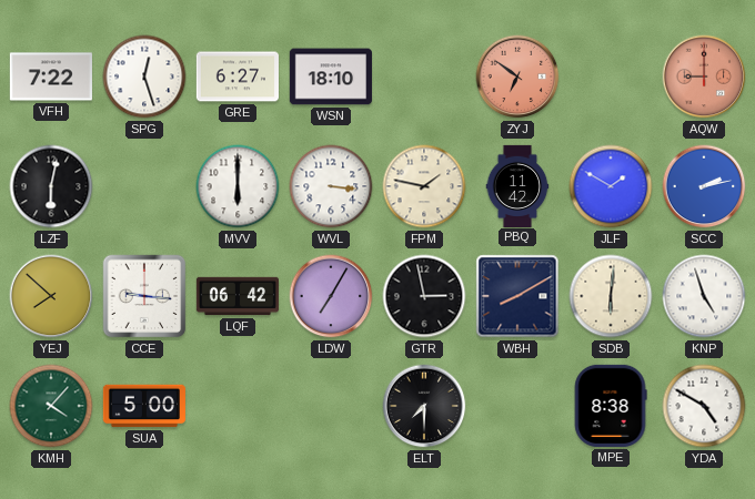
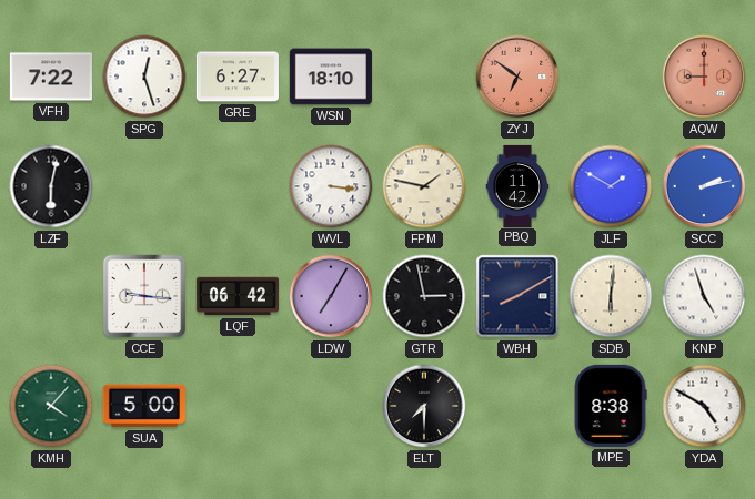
MVV: 6:00 -> none (238, 186)
YEJ: 7:52 -> none (51, 296)
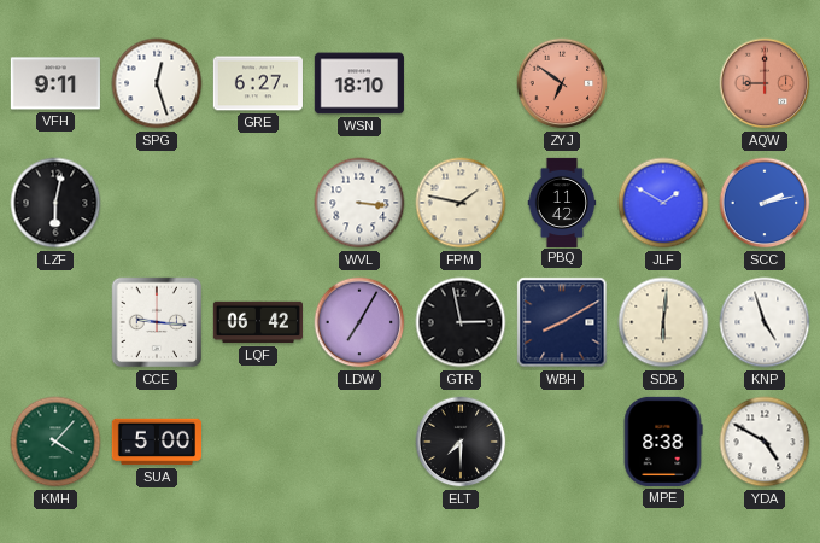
VFH: 7:22 -> 9:11 (55, 83)
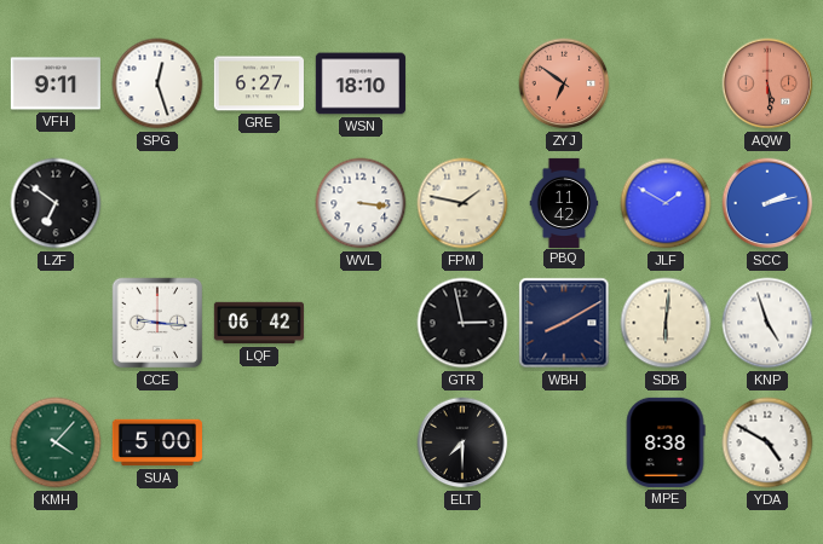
AQW: 9:00 -> 5:29 (767, 83)
LZF: 6:02 -> 6:51 (56, 203)
LDW: 7:05 -> none (359, 322)
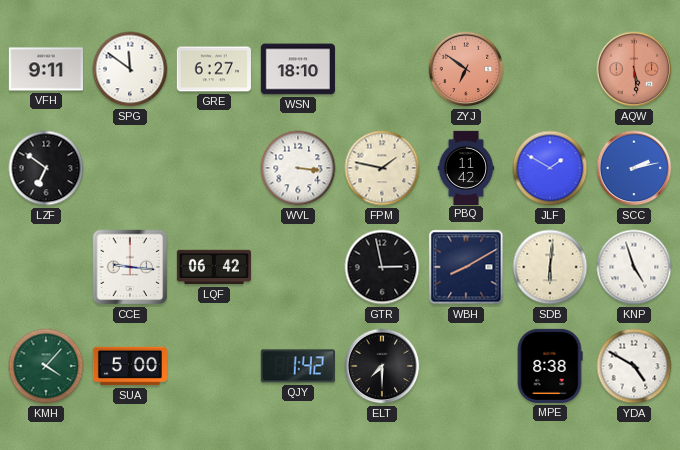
SPG: 12:27 -> 11:51 (130, 69)
QJY: none -> 1:42 (298, 366)
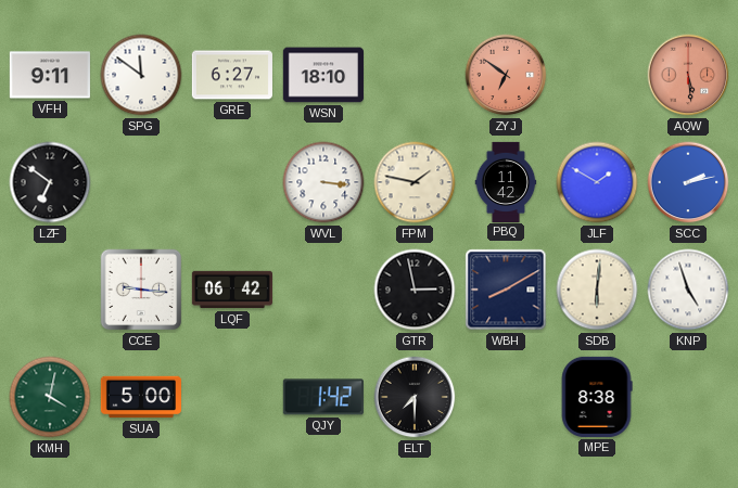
KMH: 4:07 -> 4:02 (50, 397)
YDA: 4:50 -> none (634, 366)
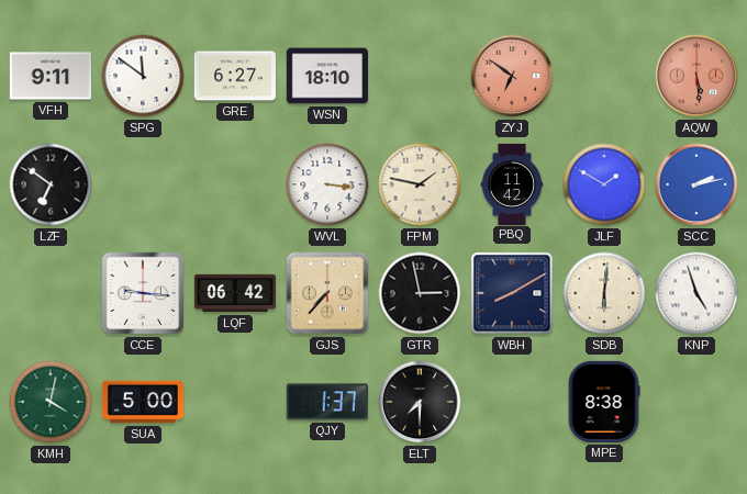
GJS: none -> 7:37 (327, 293)
QJY: 1:42 -> 1:37 (327, 402)
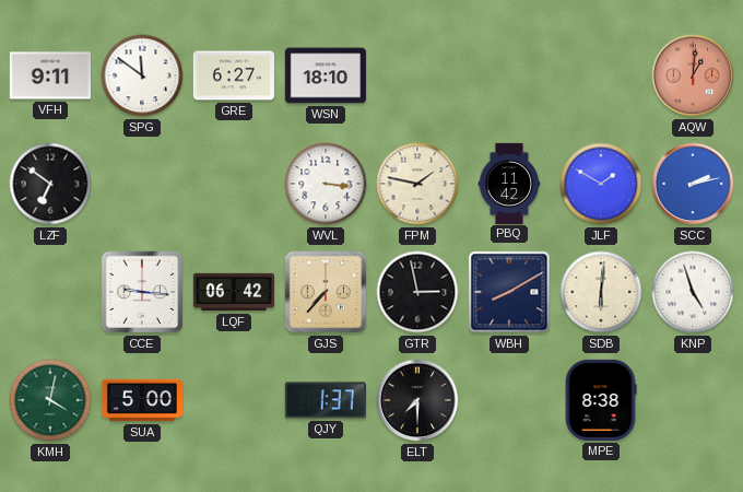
ZYJ: 6:51 -> none (512, 76)
AQW: 5:29 -> 1:01 (693, 75)
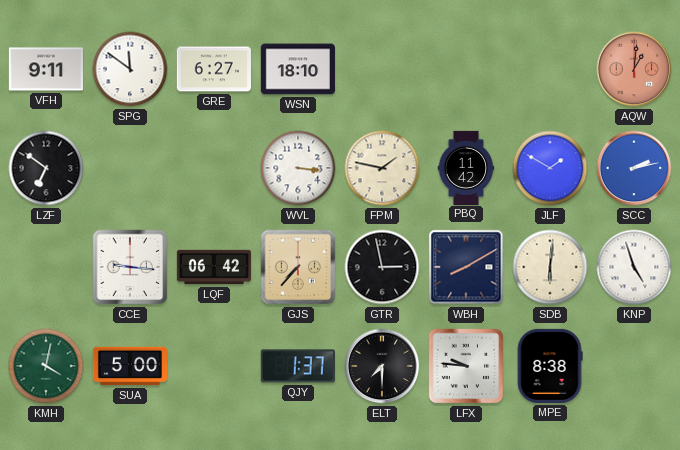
LFX: none -> 9:46 (466, 366)
